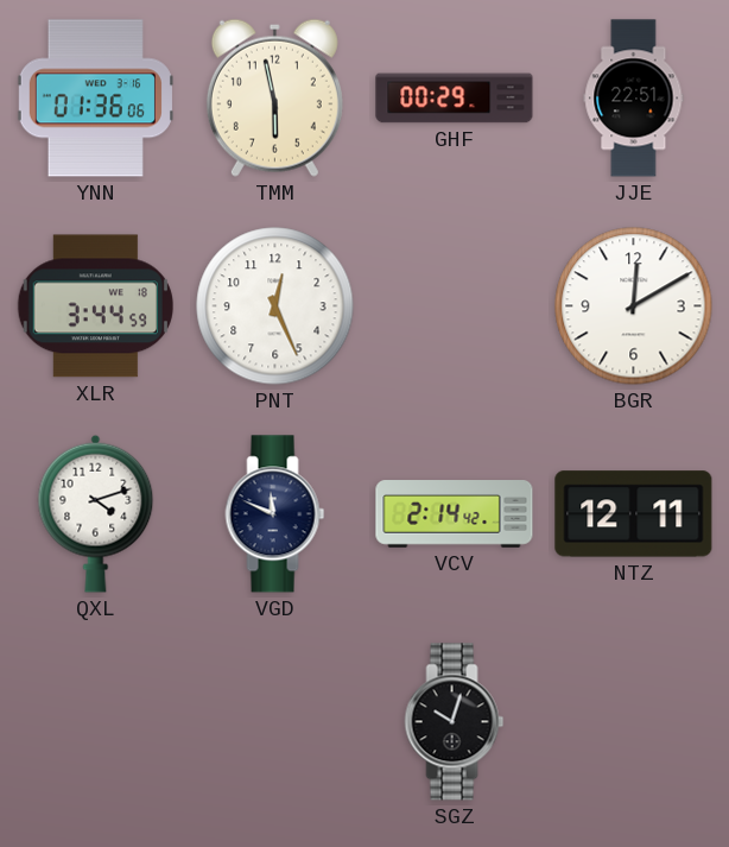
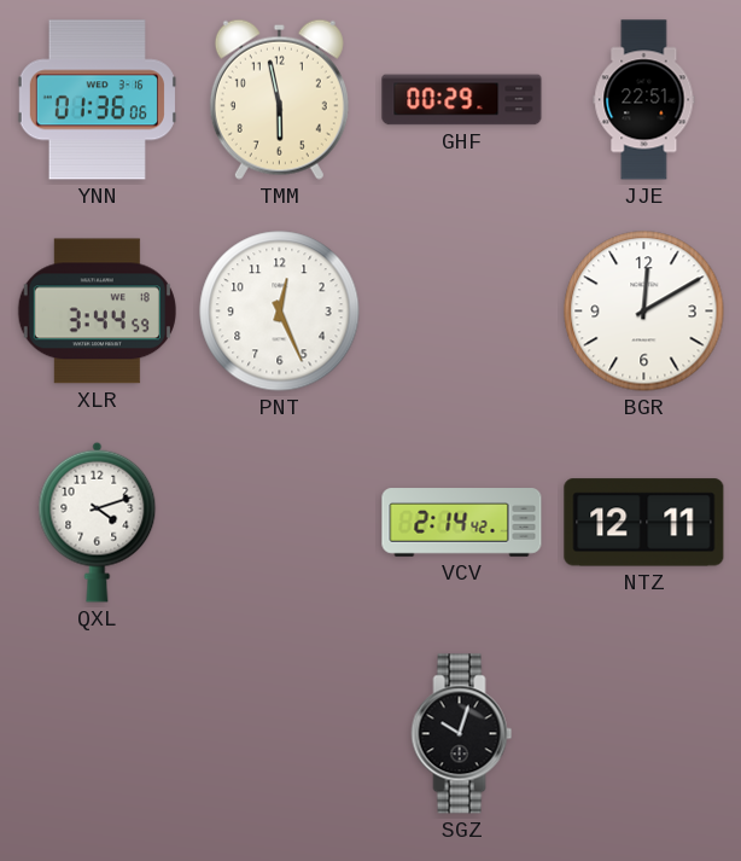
VGD: 11:49 -> none (275, 514)
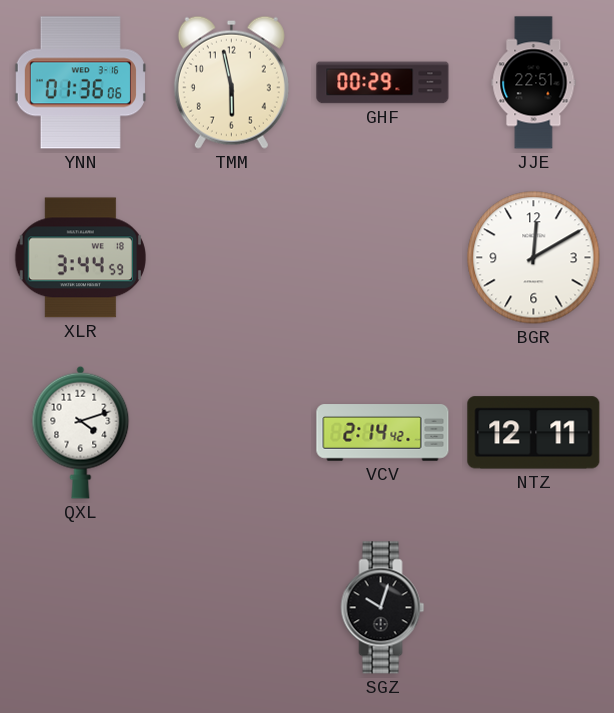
PNT: 12:26 -> none (280, 312)
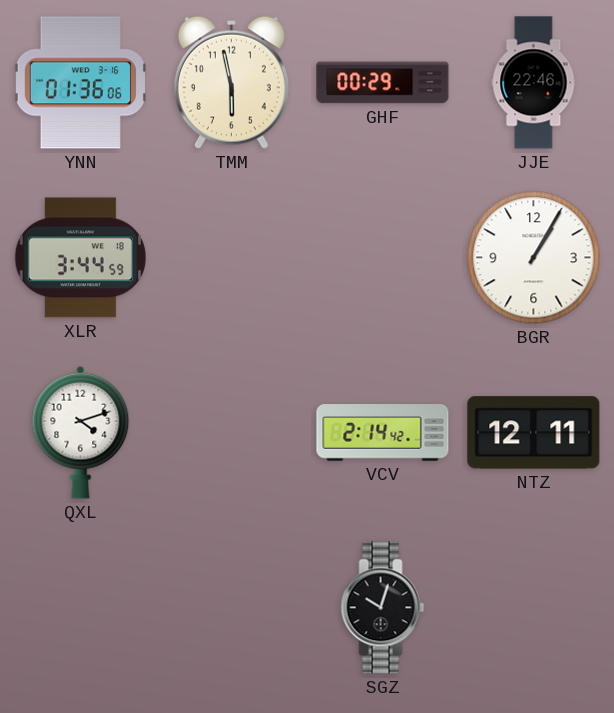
JJE: 22:51 -> 22:46 (534, 83)
BGR: 12:10 -> 1:05 (534, 258)
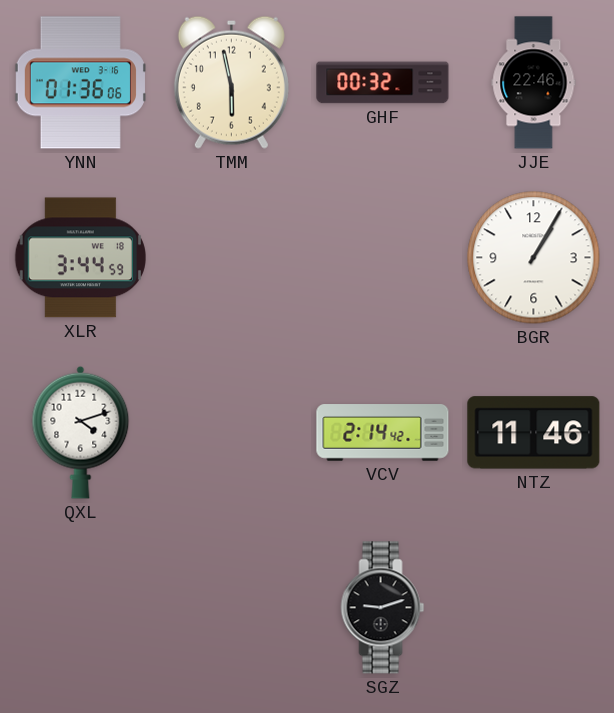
GHF: 00:29 -> 00:32 (383, 83)
NTZ: 12:11 -> 11:46 (534, 433)
SGZ: 10:03 -> 9:12 (383, 608)
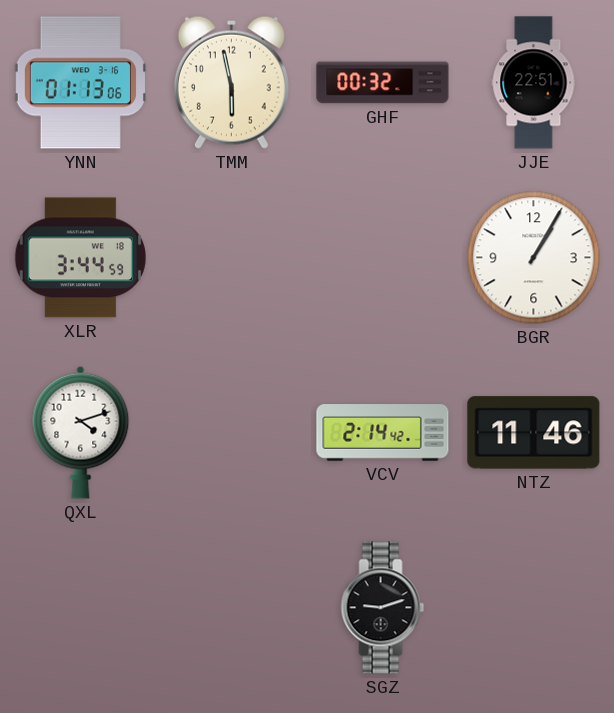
YNN: 01:36 -> 01:13 (80, 83)
JJE: 22:46 -> 22:51 (534, 83)
